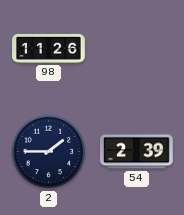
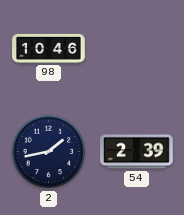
98: 11:26 -> 10:46 (49, 48)
2: 1:45 -> 1:43 (49, 152)
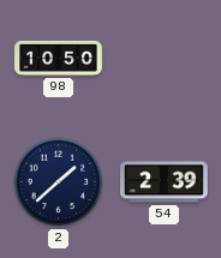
98: 10:46 -> 10:50 (59, 58)
2: 1:43 -> 1:38 (59, 182)
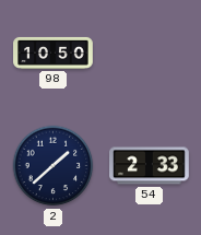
54: 2:39 -> 2:33 (150, 166)
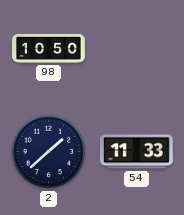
54: 2:33 -> 11:33 (137, 152)
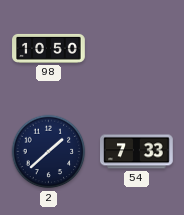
54: 11:33 -> 7:33 (137, 152)
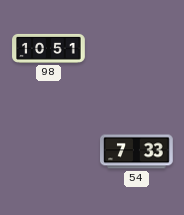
98: 10:50 -> 10:51 (49, 48)
2: 1:38 -> none (49, 152)
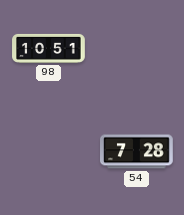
54: 7:33 -> 7:28 (137, 152)
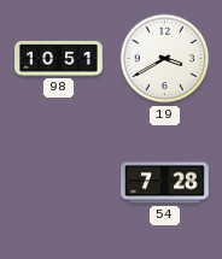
19: none -> 3:40 (165, 59)
